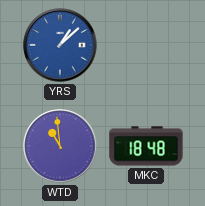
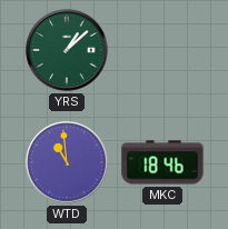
YRS dial: blue -> green (67, 50)
MKC: 18:48 -> 18:46 (162, 162)
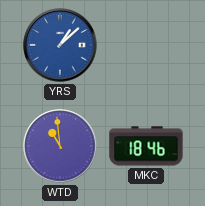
YRS dial: green -> blue (60, 45)
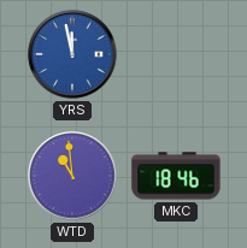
YRS: 1:08 -> 11:58 (72, 54)
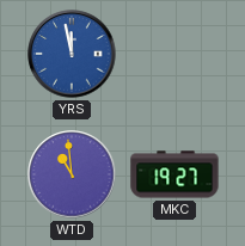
MKC: 18:46 -> 19:27 (174, 174)
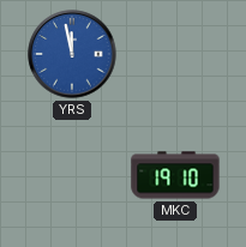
WTD: 10:59 -> none (72, 174)
MKC: 19:27 -> 19:10 (175, 175)
